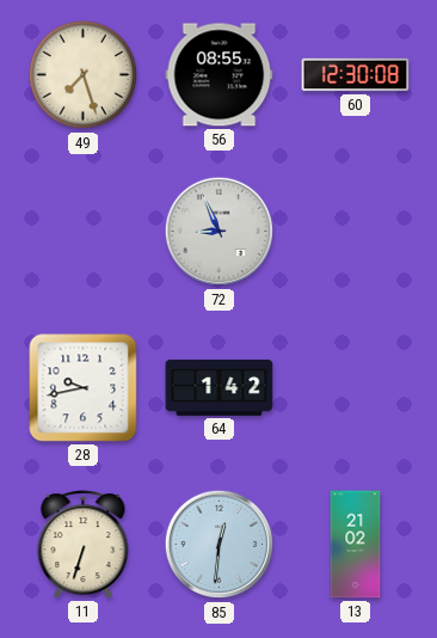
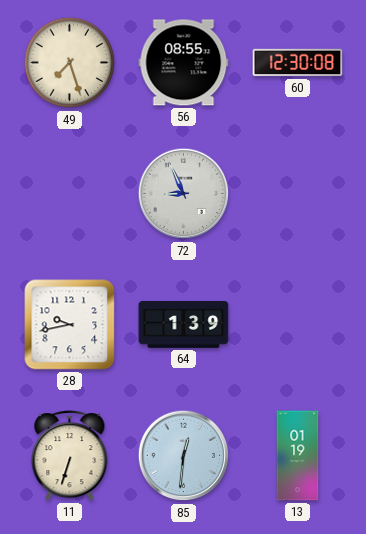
64: 1:42 -> 1:39 (184, 324)
13: 21:02 -> 01:19 (298, 456)
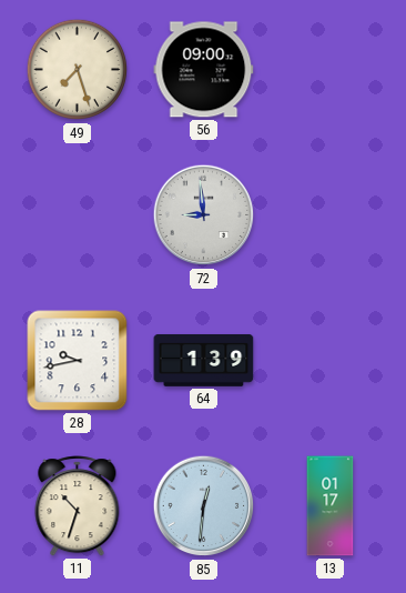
56: 08:55 -> 09:00 (204, 70)
60: 12:30 -> none (298, 63)
72: 8:56 -> 8:59 (204, 215)
11: 6:33 -> 10:33 (78, 506)
13: 01:19 -> 01:17 (331, 506)
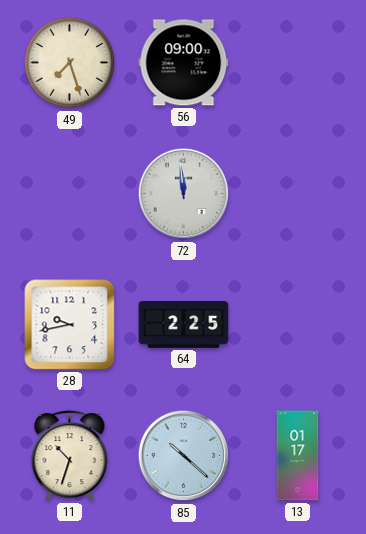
72: 8:59 -> 11:59 (184, 194)
64: 1:39 -> 2:25 (184, 324)
85: 12:31 -> 10:22 (184, 456)
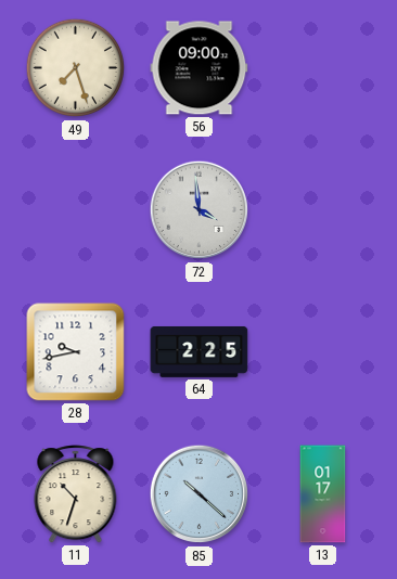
72: 11:59 -> 3:59 (200, 210)
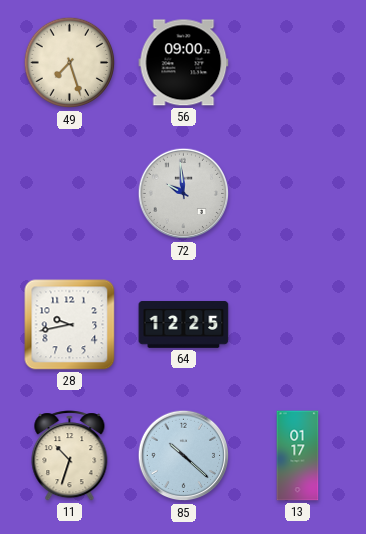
72: 3:59 -> 9:59 (184, 194)
64: 2:25 -> 12:25 (184, 324)
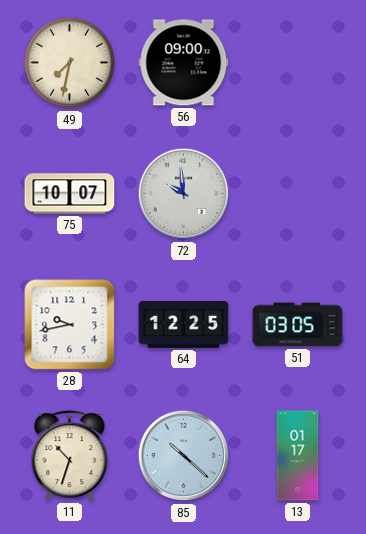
49: 7:27 -> 7:32 (70, 63)
75: none -> 10:07 (70, 194)
51: none -> 03:05 (298, 325)
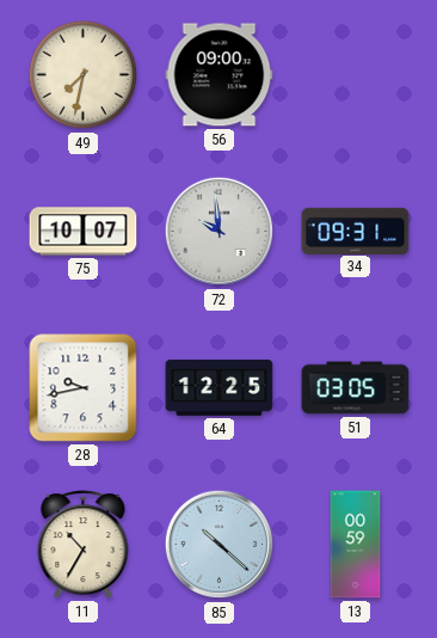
34: none -> 09:31 (356, 231)
11: 10:33 -> 10:35 (84, 545)
13: 01:17 -> 00:59 (356, 545)
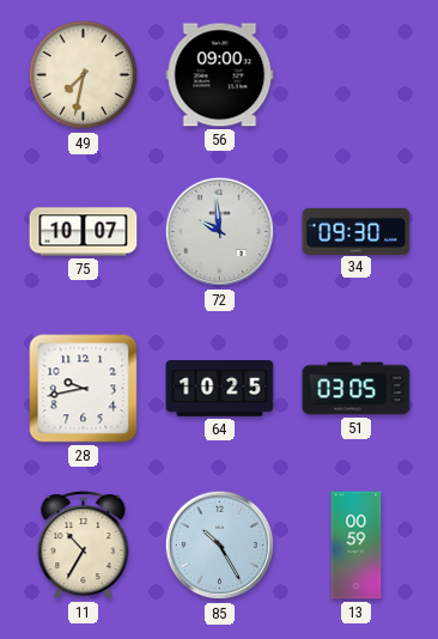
34: 09:31 -> 09:30 (357, 231)
64: 12:25 -> 10:25 (220, 388)
85: 10:22 -> 10:25 (220, 546)
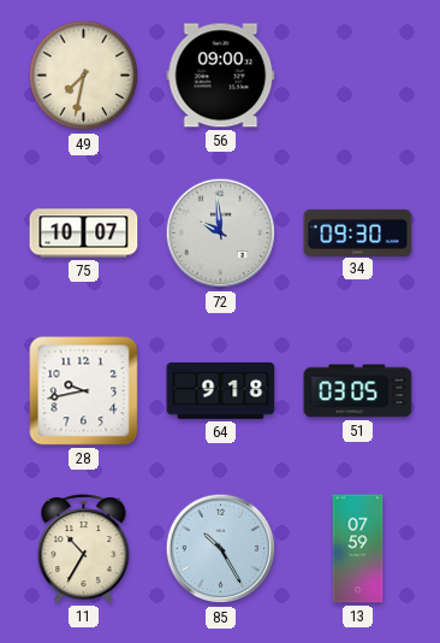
64: 10:25 -> 9:18 (221, 390)
13: 00:59 -> 07:59 (358, 549)
